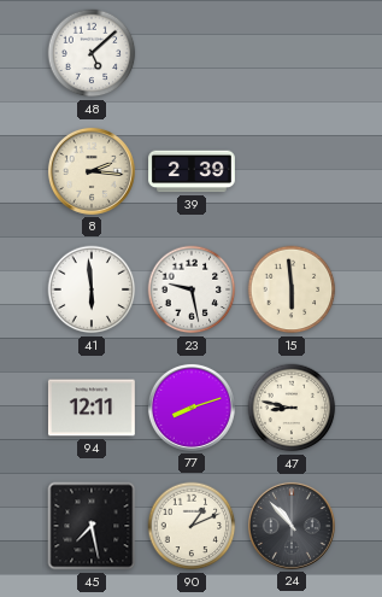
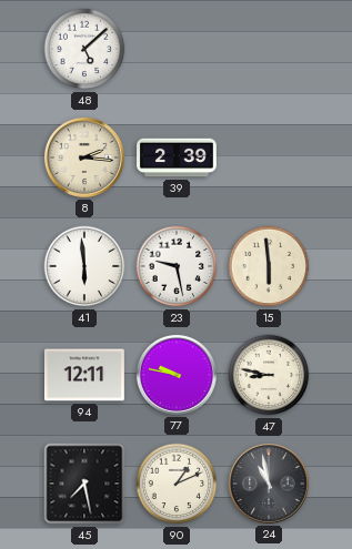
77: 8:12 -> 9:47 (177, 375)
24: 10:53 -> 10:58 (269, 484)
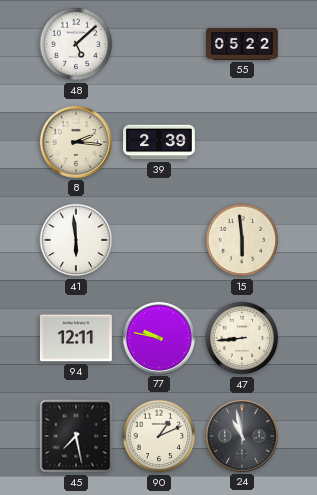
55: none -> 05:22 (243, 44)
23: 9:28 -> none (177, 266)
47: 8:47 -> 8:44 (242, 338)
